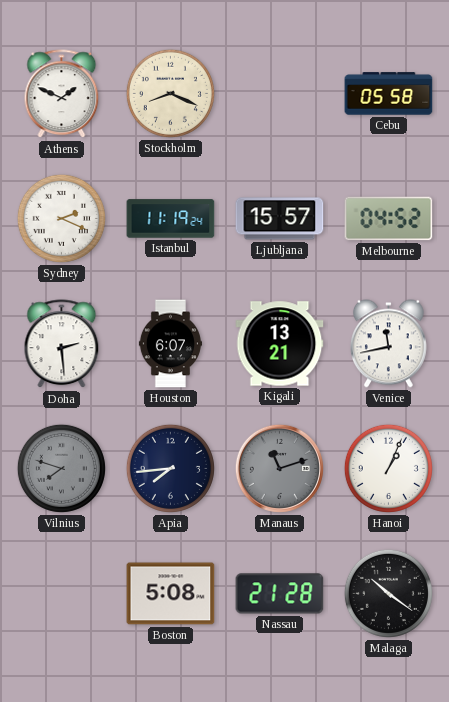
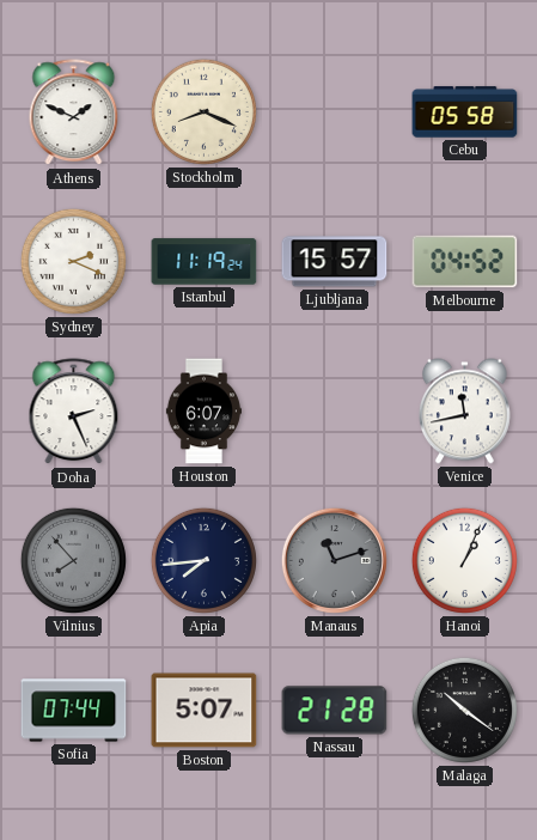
Doha: 2:29 -> 2:26 (74, 412)
Kigali: 13:21 -> none (280, 344)
Vilnius: 7:48 -> 7:53 (73, 560)
Sofia: none -> 07:44 (74, 711)
Boston: 5:08 -> 5:07 (205, 711)
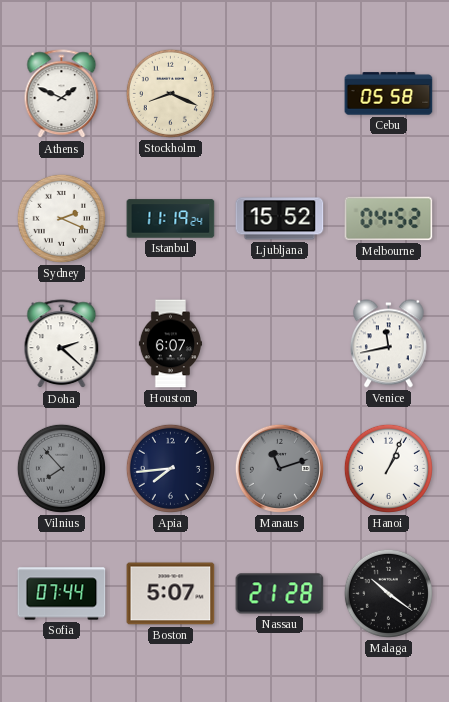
Ljubljana: 15:57 -> 15:52 (280, 219)
Doha: 2:26 -> 2:22 (62, 344)
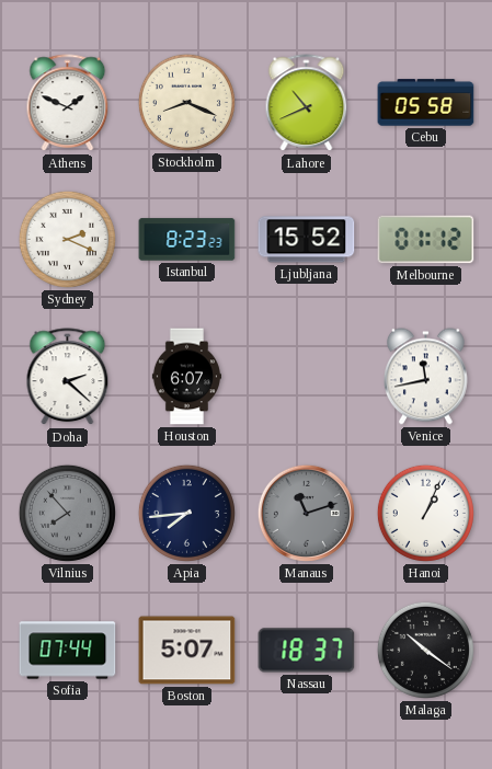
Lahore: none -> 10:41 (307, 103)
Istanbul: 11:19 -> 8:23 (187, 240)
Melbourne: 04:52 -> 01:12 (426, 240)
Nassau: 21:28 -> 18:37 (307, 651)
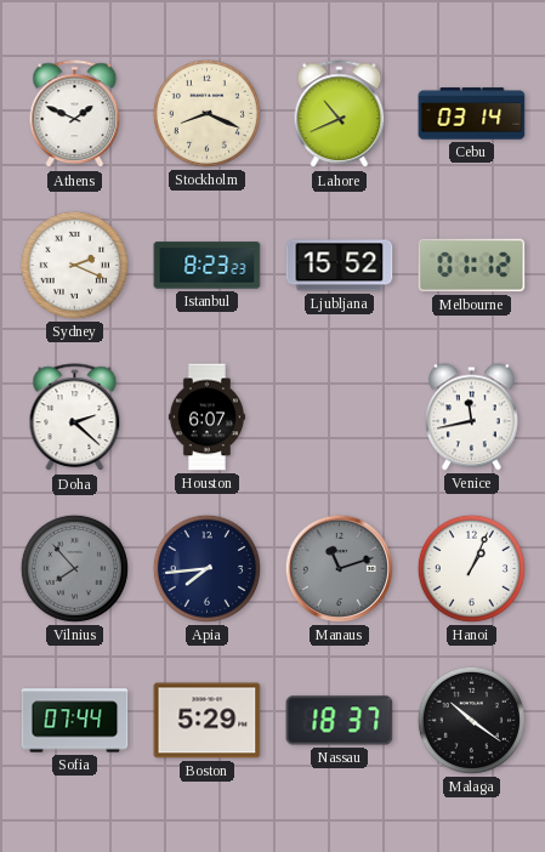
Cebu: 05:58 -> 03:14 (472, 114)
Boston: 5:07 -> 5:29 (208, 721)
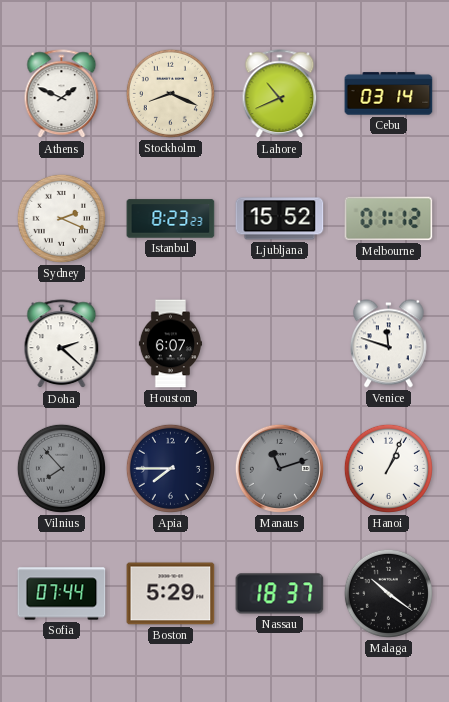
Venice: 11:43 -> 11:48 (388, 344)
Apia: 7:44 -> 7:45 (170, 468)
